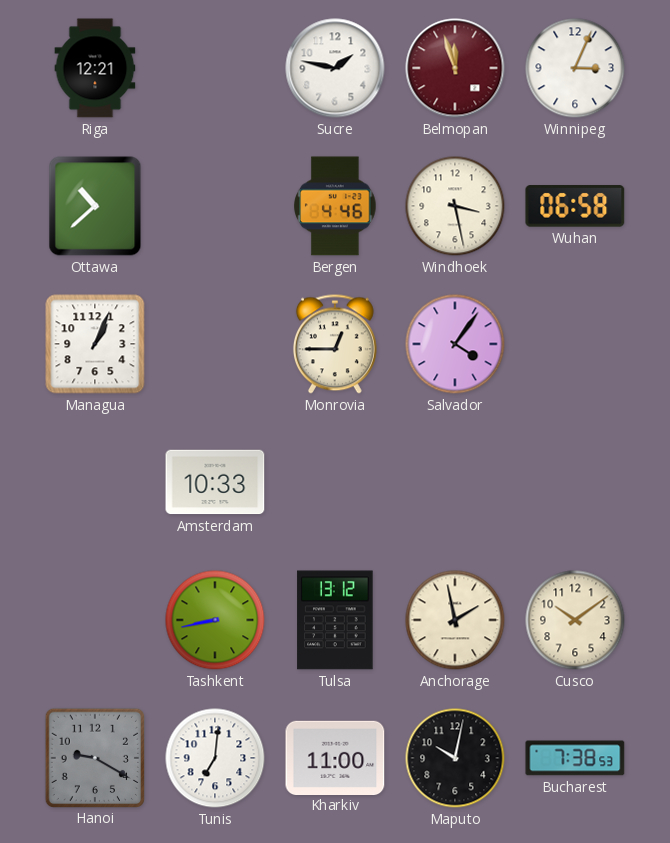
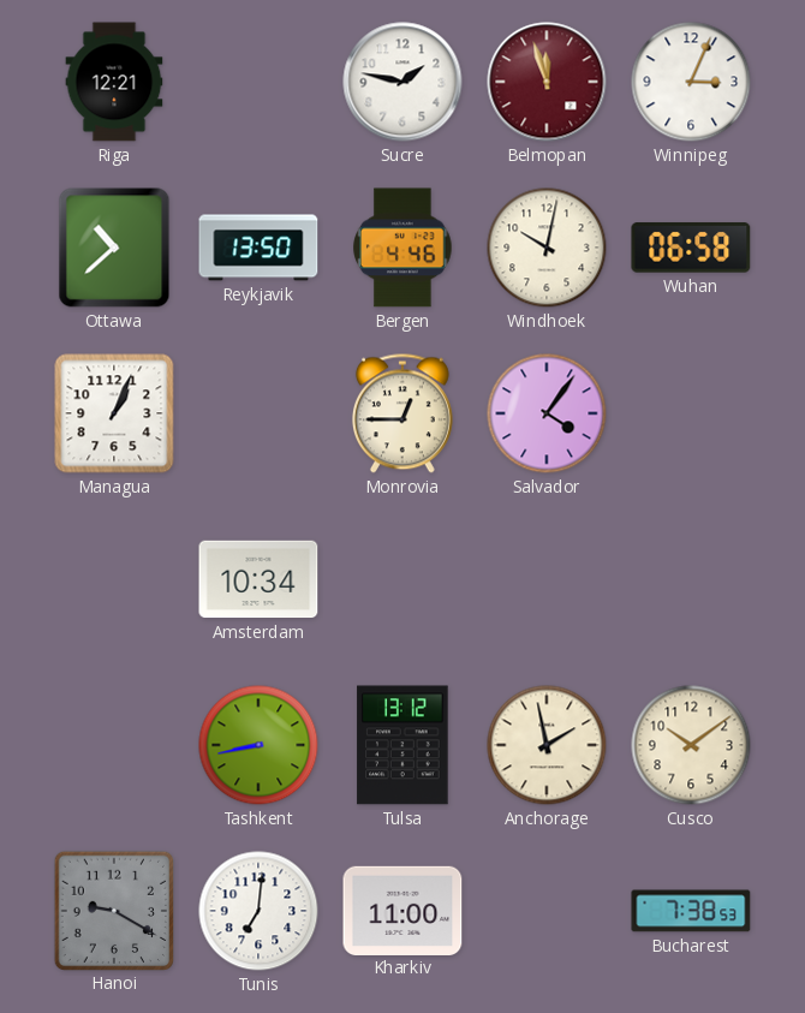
Reykjavik: none -> 13:50 (258, 248)
Windhoek: 3:28 -> 10:02 (547, 248)
Amsterdam: 10:33 -> 10:34 (258, 579)
Maputo: 10:02 -> none (455, 758)
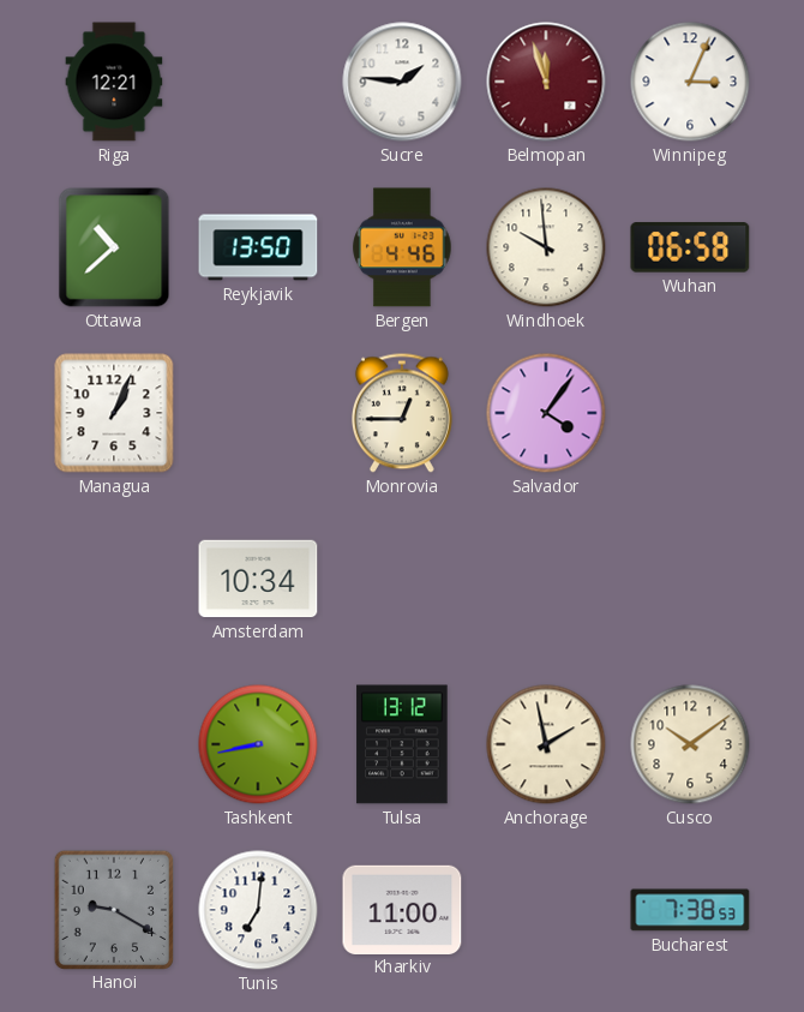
Sucre: 1:47 -> 1:46 (402, 82)
Windhoek: 10:02 -> 9:59 (546, 247)
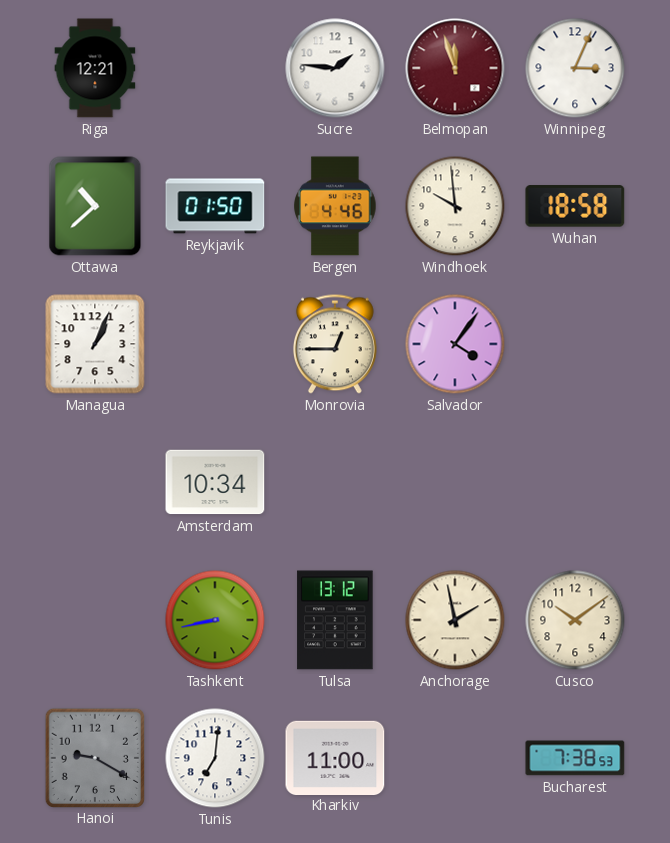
Reykjavik: 13:50 -> 01:50 (215, 206)
Wuhan: 06:58 -> 18:58 (575, 206)
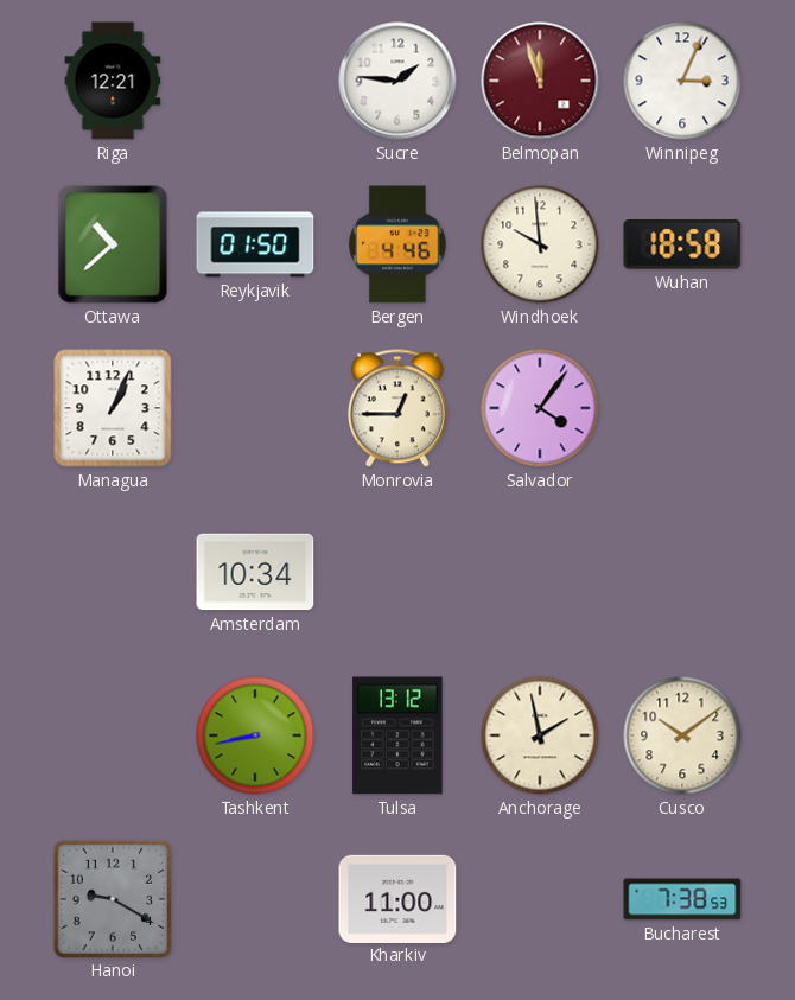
Tunis: 7:01 -> none (215, 758)
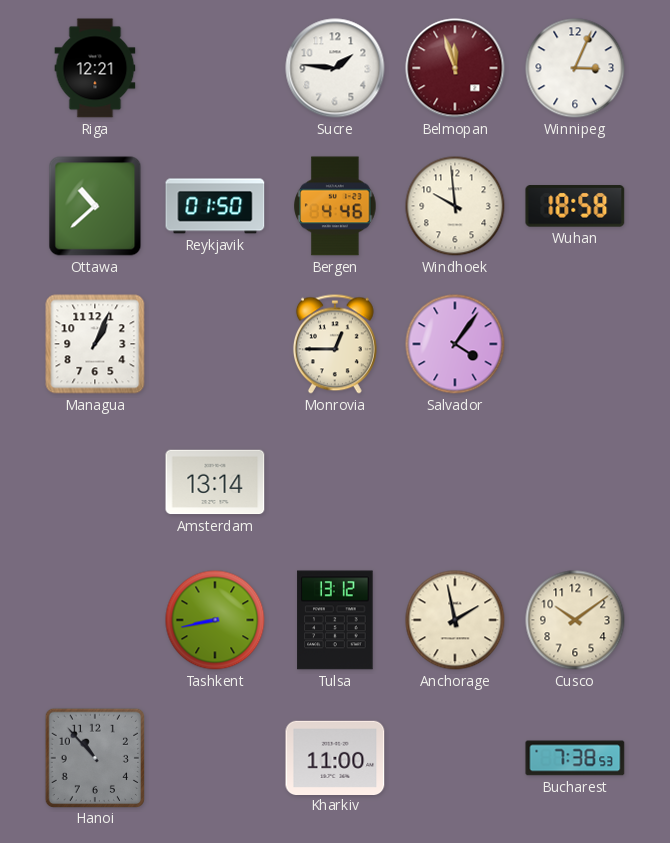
Amsterdam: 10:34 -> 13:14 (215, 482)
Hanoi: 9:20 -> 10:53 (94, 757)
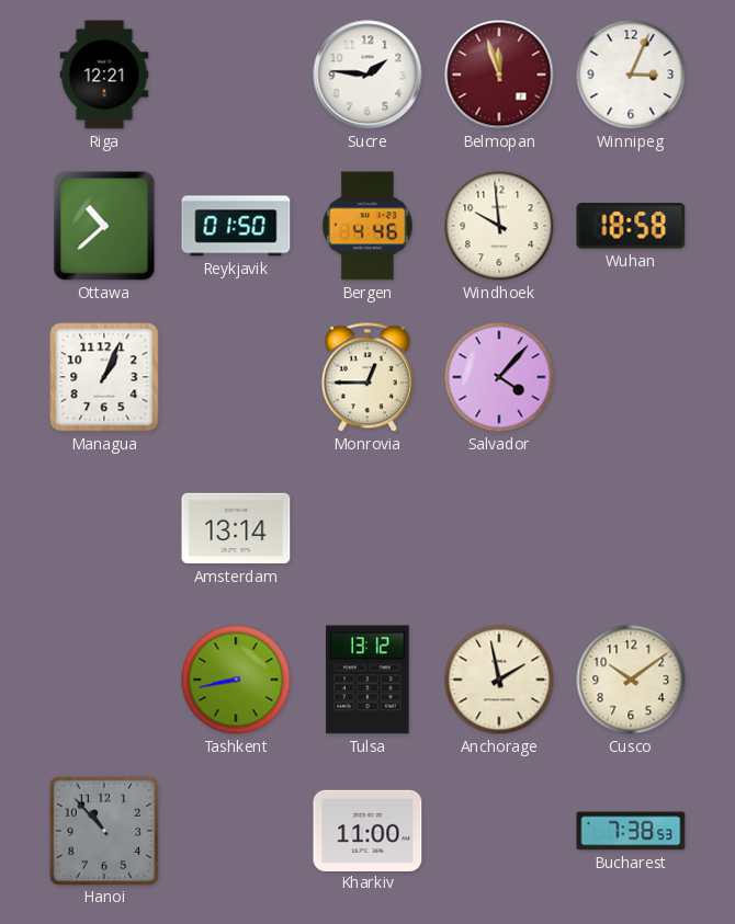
Salvador: 4:06 -> 4:07 (499, 377)
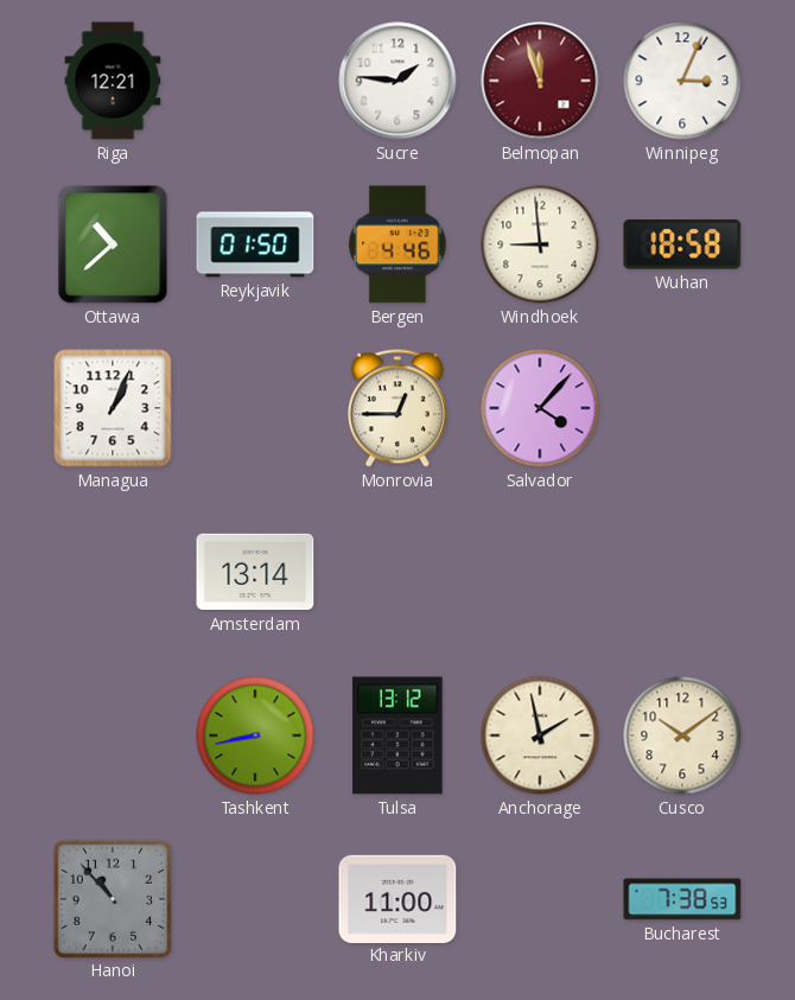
Windhoek: 9:59 -> 8:59 (540, 244)
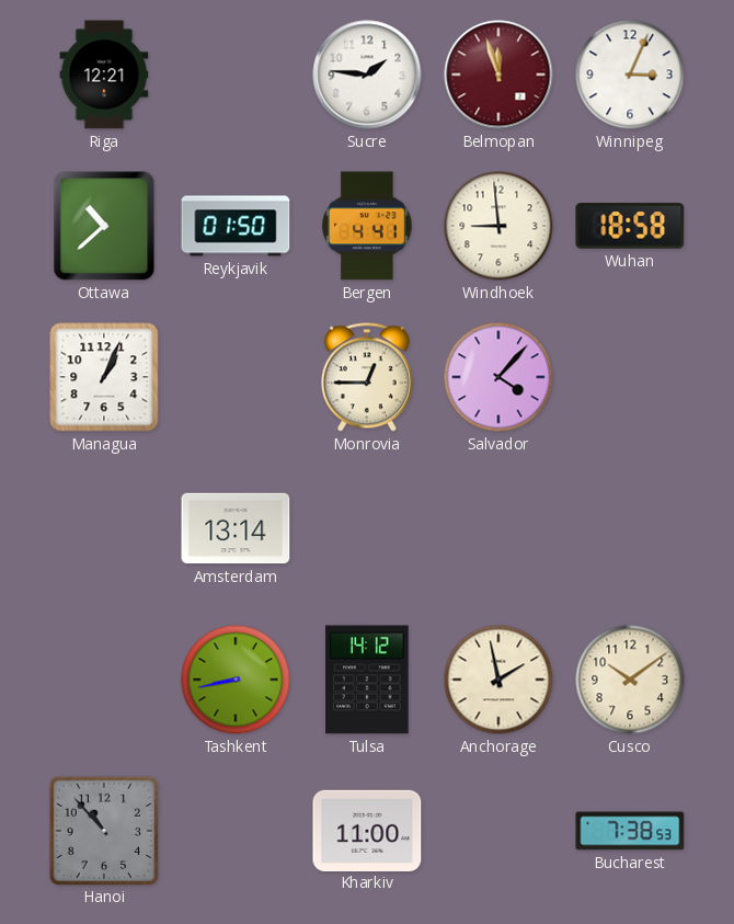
Bergen: 4:46 -> 4:41 (367, 226)
Tulsa: 13:12 -> 14:12 (367, 680)
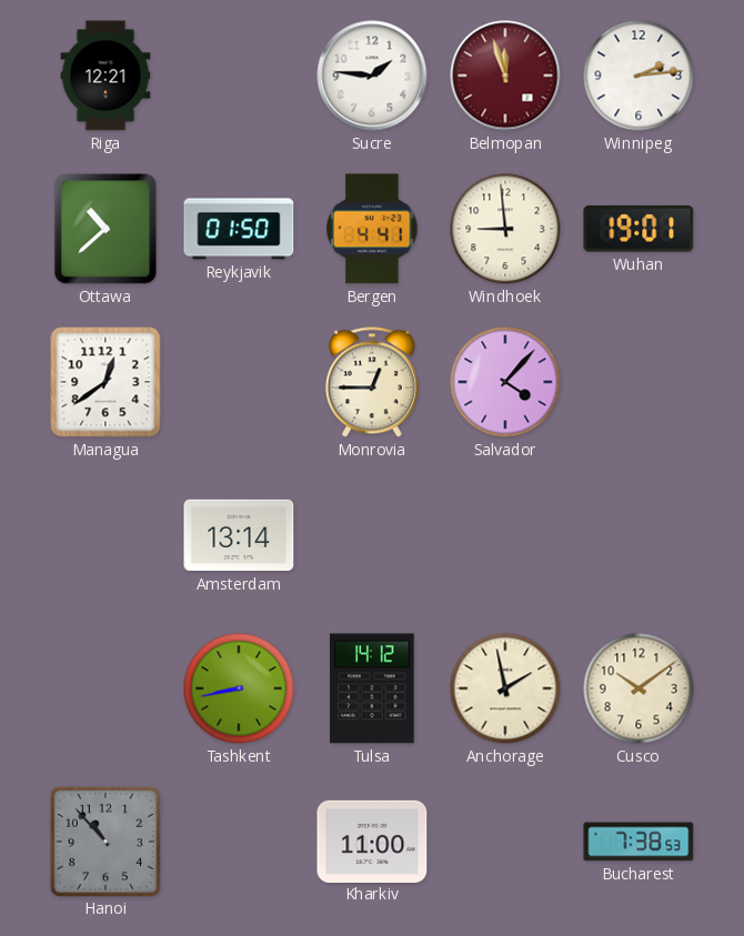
Winnipeg: 3:04 -> 2:14 (639, 76)
Wuhan: 18:58 -> 19:01 (639, 229)
Managua: 1:04 -> 12:39 (105, 382)
